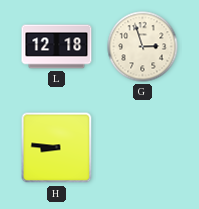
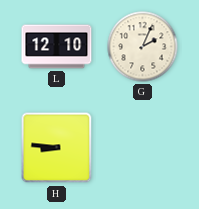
L: 12:18 -> 12:10 (57, 47)
G: 2:57 -> 2:04 (143, 47)
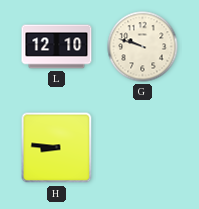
G: 2:04 -> 9:48 (143, 47)
